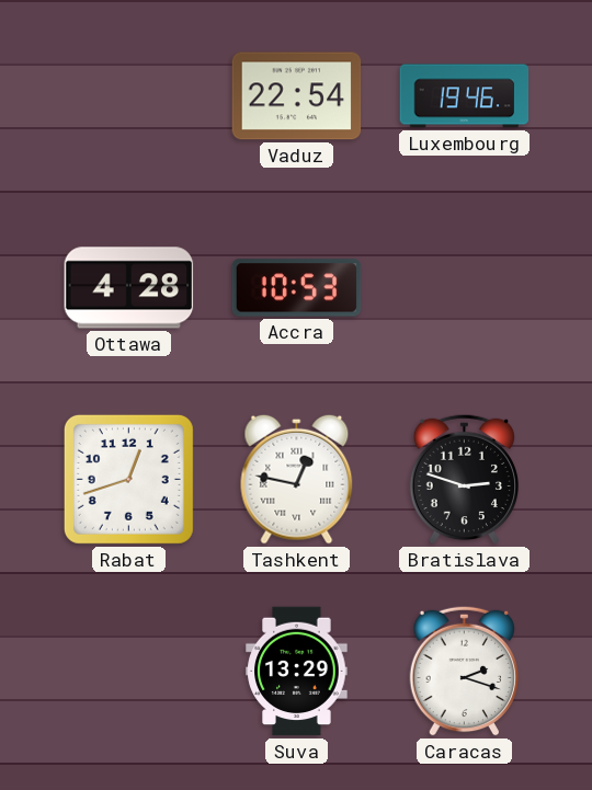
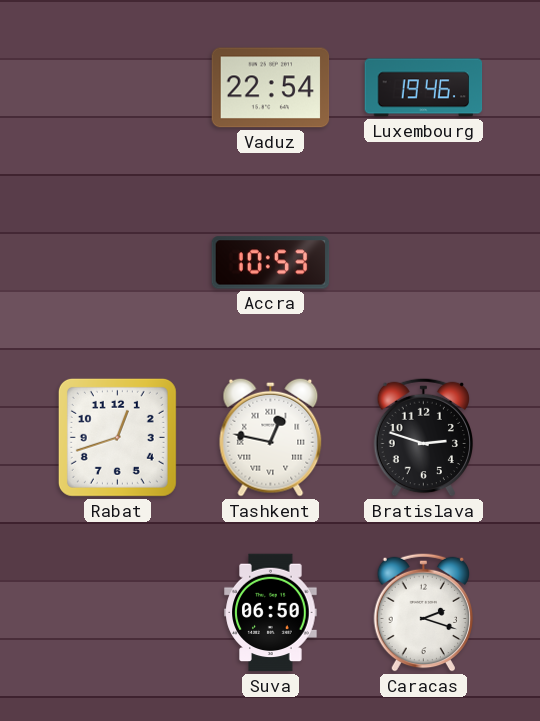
Ottawa: 4:28 -> none (129, 288)
Suva: 13:29 -> 06:50 (271, 613)
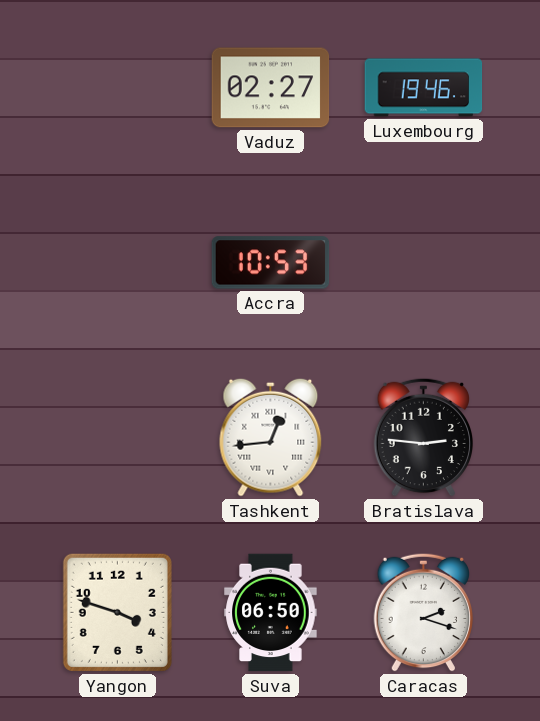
Vaduz: 22:54 -> 02:27 (271, 88)
Rabat: 12:42 -> none (117, 437)
Tashkent: 12:47 -> 12:44 (271, 437)
Bratislava: 2:48 -> 2:46 (423, 437)
Yangon: none -> 3:48 (117, 612)
